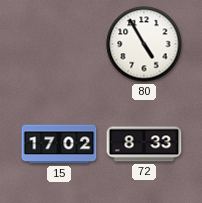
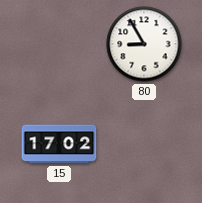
80: 4:55 -> 8:55 (144, 44)
72: 8:33 -> none (144, 144)
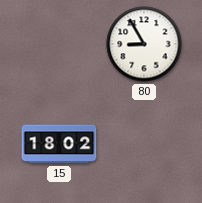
15: 17:02 -> 18:02 (59, 144)
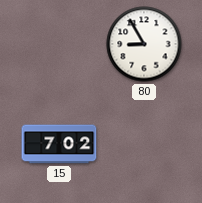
15: 18:02 -> 7:02 (59, 144)
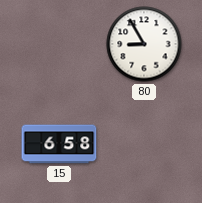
15: 7:02 -> 6:58 (59, 144)
